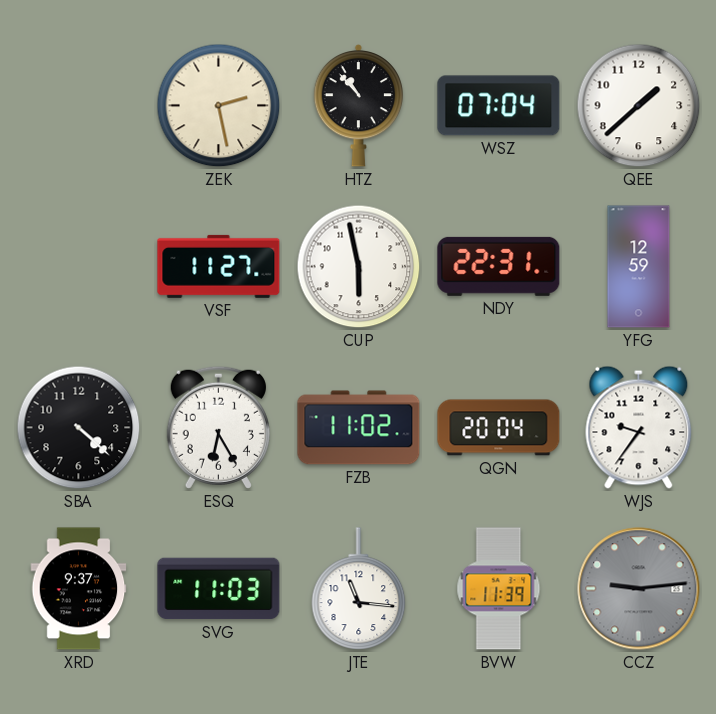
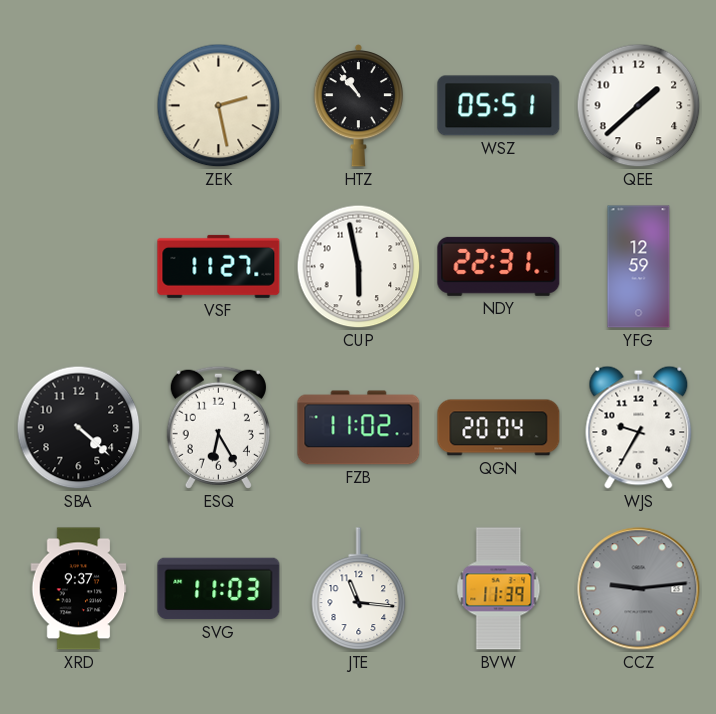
WSZ: 07:04 -> 05:51 (499, 106)
WJS: 9:36 -> 9:35 (639, 427)
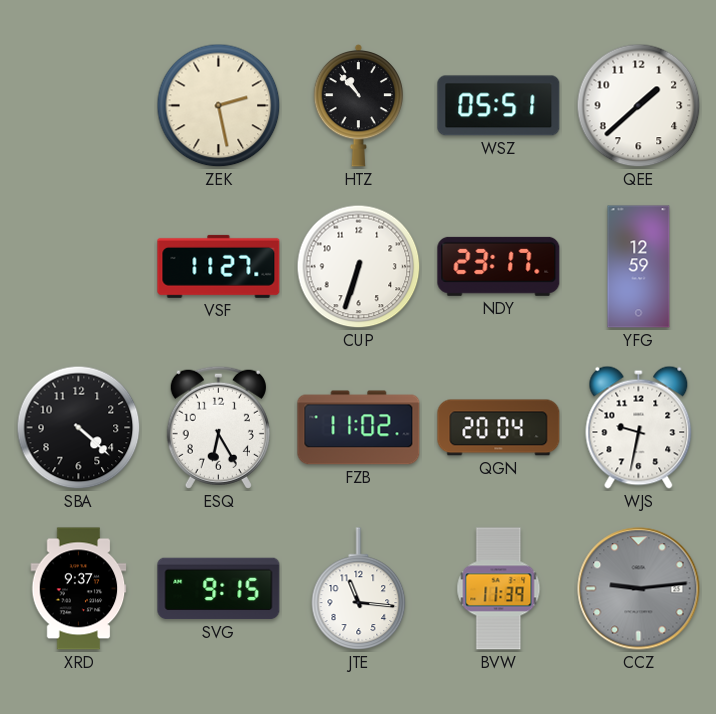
CUP: 5:58 -> 6:33 (359, 267)
NDY: 22:31 -> 23:17 (499, 266)
WJS: 9:35 -> 9:32 (639, 427)
SVG: 11:03 -> 9:15 (219, 589)
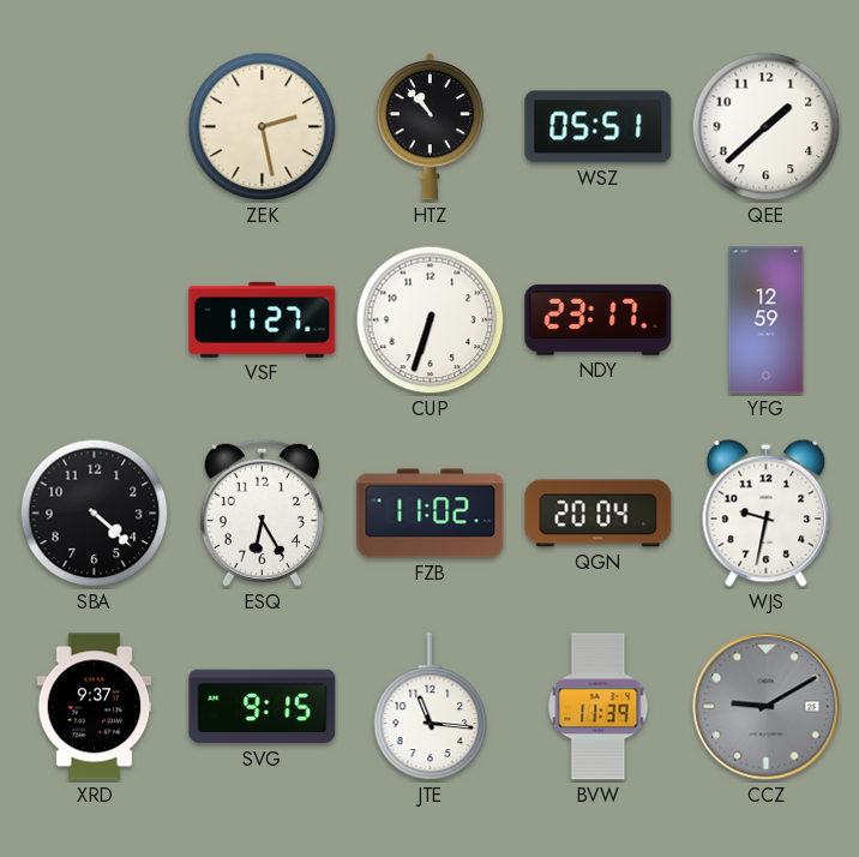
CCZ: 9:14 -> 9:10 (767, 707)
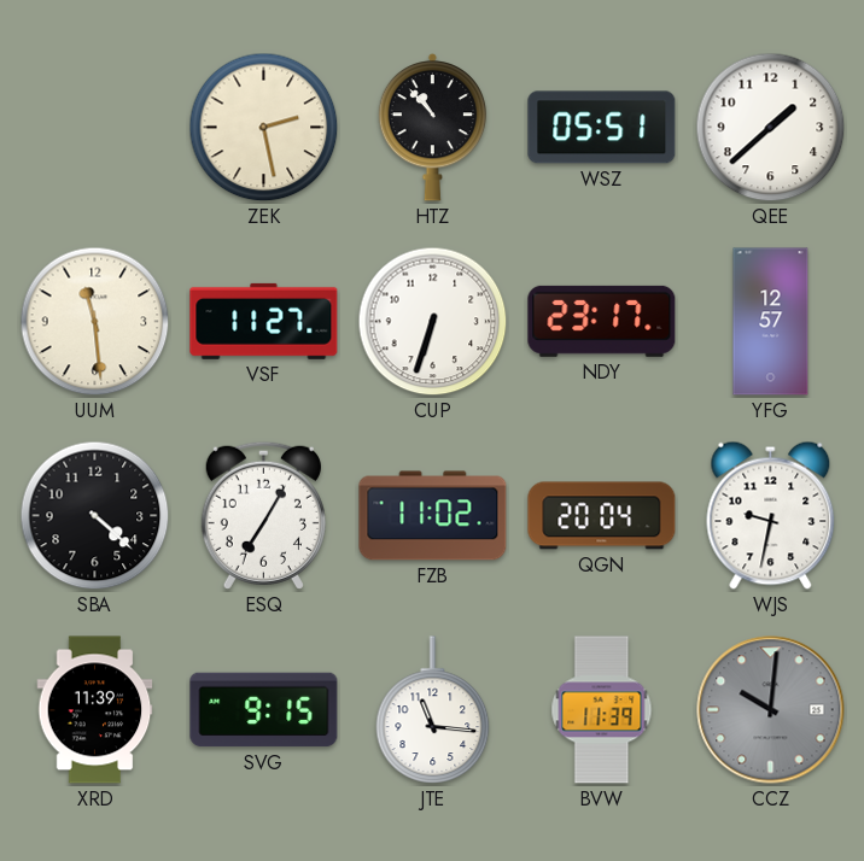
UUM: none -> 11:29 (95, 322)
YFG: 12:59 -> 12:57 (771, 322)
ESQ: 6:25 -> 7:05 (263, 515)
XRD: 9:37 -> 11:39 (95, 710)
CCZ: 9:10 -> 10:01 (771, 710)
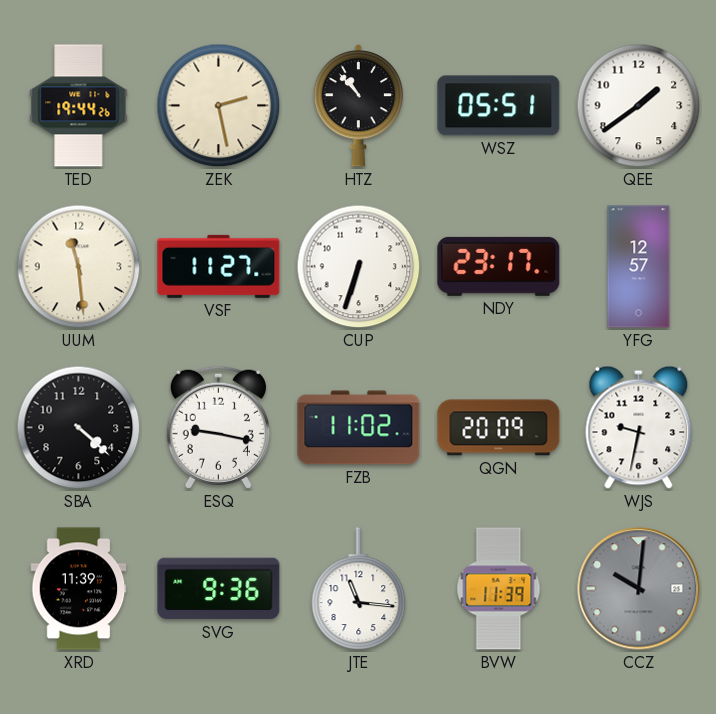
TED: none -> 19:44 (79, 106)
QEE: 1:38 -> 1:39 (639, 106)
ESQ: 7:05 -> 9:17 (218, 427)
QGN: 20:04 -> 20:09 (499, 428)
SVG: 9:15 -> 9:36 (219, 589)
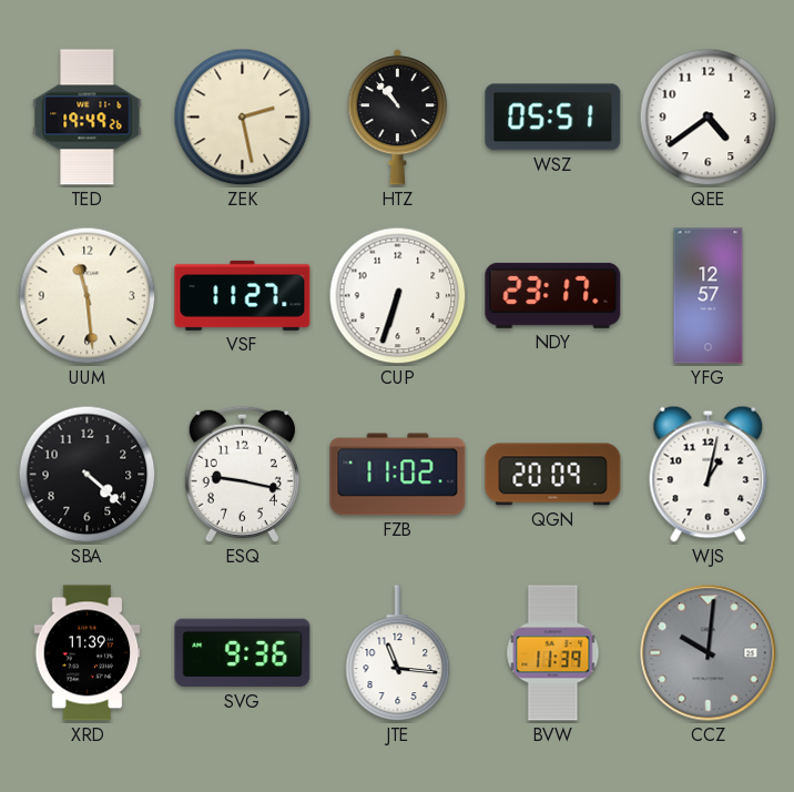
TED: 19:44 -> 19:49 (88, 118)
QEE: 1:39 -> 4:39 (709, 118)
WJS: 9:32 -> 1:02 (709, 474)
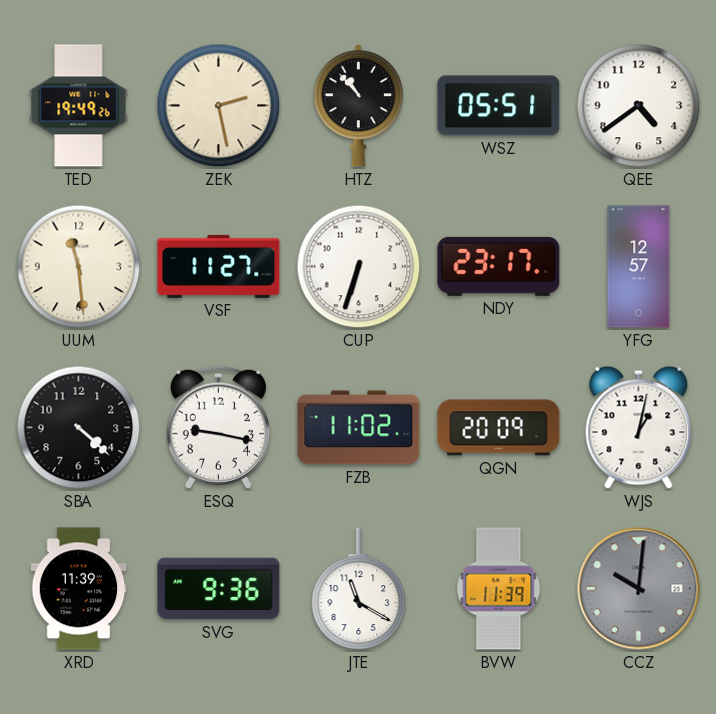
JTE: 11:16 -> 11:20 (359, 589)
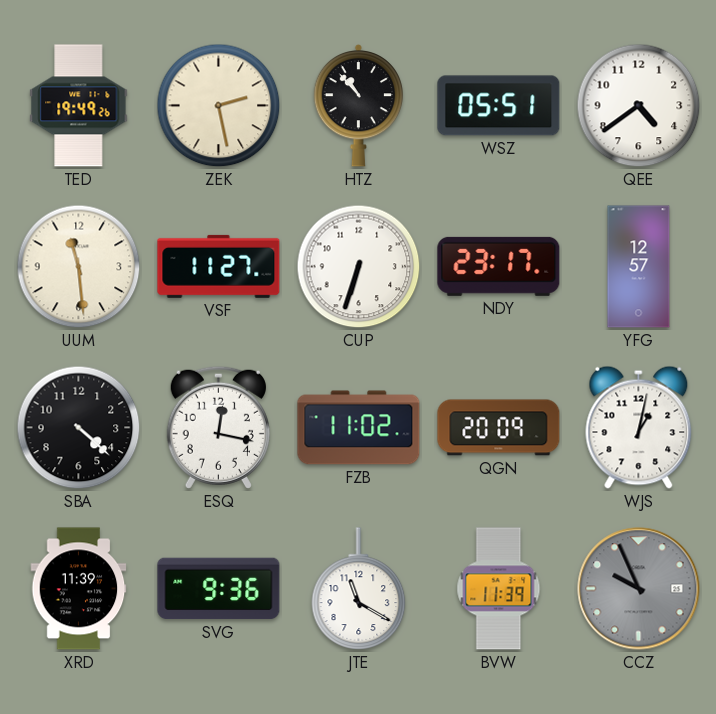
ESQ: 9:17 -> 12:17 (218, 427)
CCZ: 10:01 -> 9:56 (639, 589)
